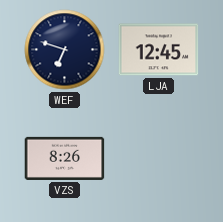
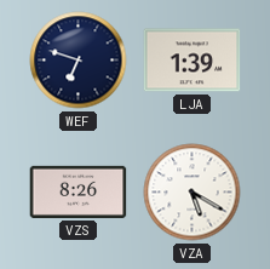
LJA: 12:45 -> 1:39 (193, 61)
VZA: none -> 5:20 (193, 193)
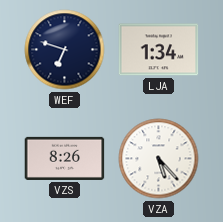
LJA: 1:39 -> 1:34 (159, 50)
VZA: 5:20 -> 5:23 (159, 159)
